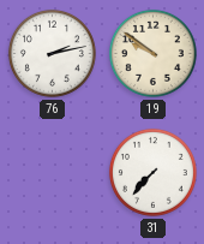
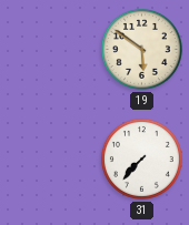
76: 2:13 -> none (52, 53)
19: 9:51 -> 5:51 (141, 49)
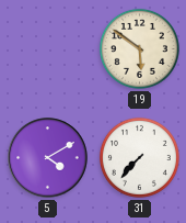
5: none -> 4:10 (48, 158)
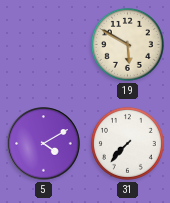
19: 5:51 -> 5:50 (127, 44)
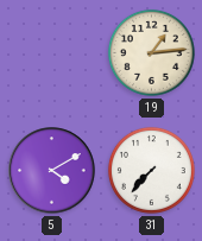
19: 5:50 -> 1:14 (151, 52)
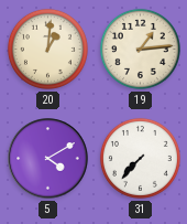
20: none -> 1:01 (47, 49)
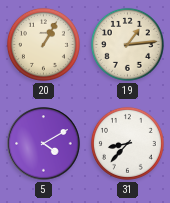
20: 1:01 -> 1:05 (43, 44)
31: 7:37 -> 8:37 (127, 143)
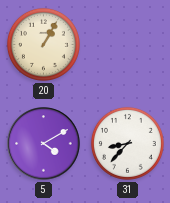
19: 1:14 -> none (127, 44)
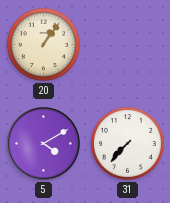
20: 1:05 -> 1:06 (43, 44)
31: 8:37 -> 7:37 (127, 143)
